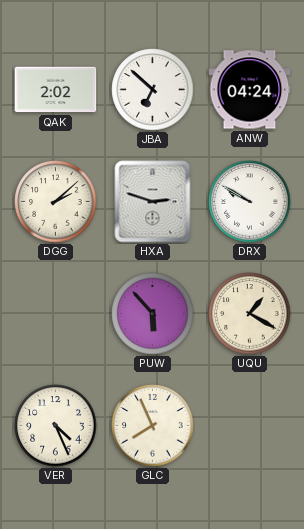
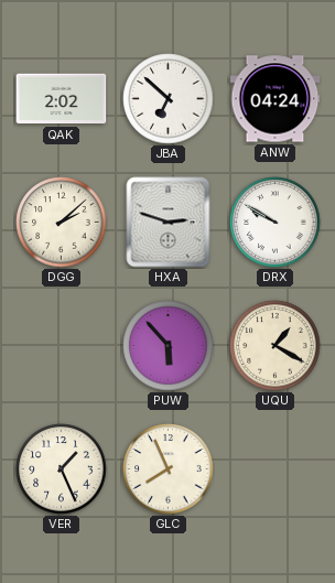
VER: 4:26 -> 1:26 (62, 469)
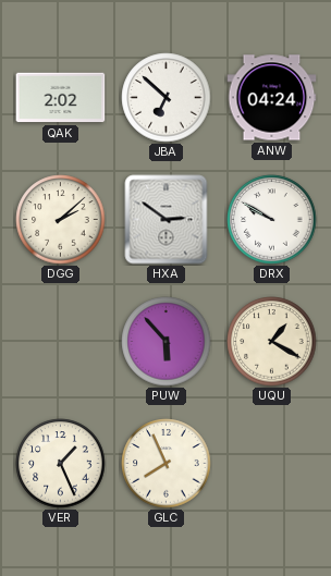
HXA: 2:48 -> 2:51 (167, 220)
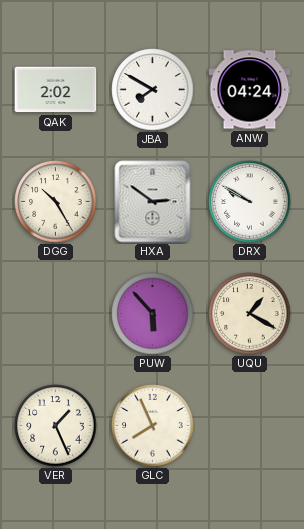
JBA: 6:52 -> 7:50 (153, 90)
DGG: 2:08 -> 10:25 (56, 202)
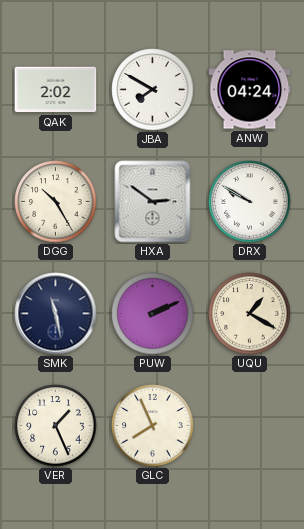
SMK: none -> 11:28 (56, 314)
PUW: 5:53 -> 2:11 (153, 314)
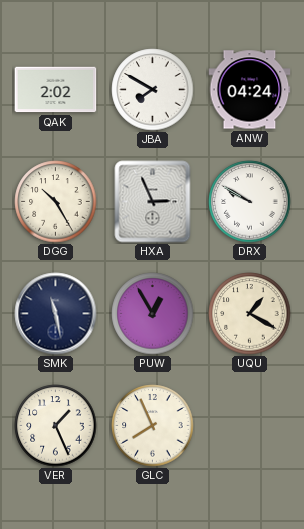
HXA: 2:51 -> 2:56 (153, 202)
PUW: 2:11 -> 12:55 (153, 314)
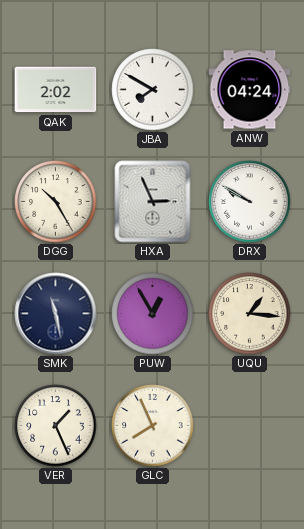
UQU: 1:20 -> 1:16 (250, 314)
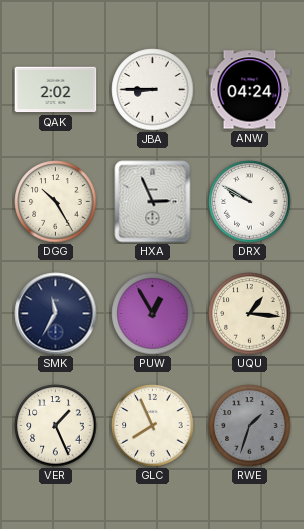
JBA: 7:50 -> 8:45 (153, 90)
SMK: 11:28 -> 11:35 (56, 314)
RWE: none -> 1:33 (250, 426)
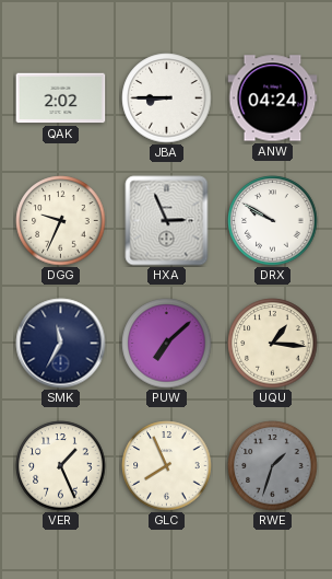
DGG: 10:25 -> 9:34 (61, 221)
PUW: 12:55 -> 7:08 (167, 344)
